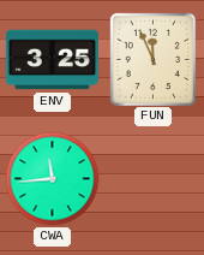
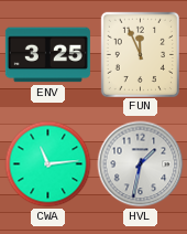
CWA: 11:44 -> 11:14 (48, 164)
HVL: none -> 1:32 (141, 164)
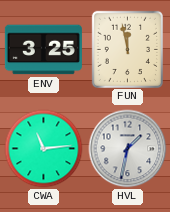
FUN: 11:56 -> 11:58 (127, 49)
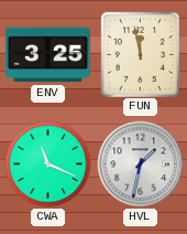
CWA: 11:14 -> 11:19 (48, 164)
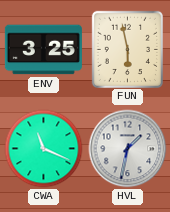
FUN: 11:58 -> 5:58 (127, 49)
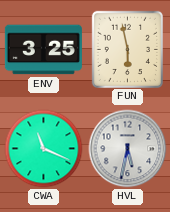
HVL: 1:32 -> 5:32 (128, 149)
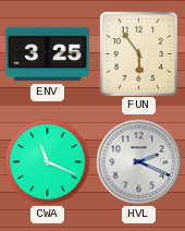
FUN: 5:58 -> 5:54 (138, 53)
HVL: 5:32 -> 2:19 (139, 162)
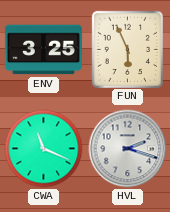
FUN: 5:54 -> 5:56 (127, 49)
HVL: 2:19 -> 2:18 (128, 149)
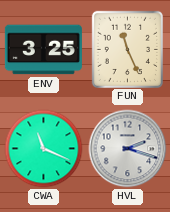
FUN: 5:56 -> 11:26 (127, 49)
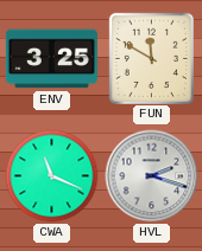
FUN: 11:26 -> 11:50 (151, 58)
